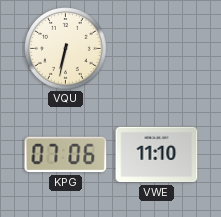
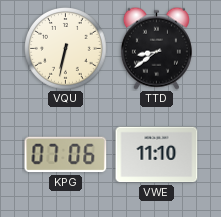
TTD: none -> 8:39 (156, 48)
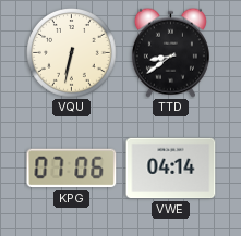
VWE: 11:10 -> 04:14 (171, 169)
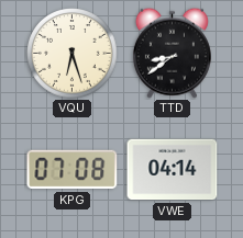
VQU: 6:32 -> 6:27 (73, 54)
KPG: 07:06 -> 07:08 (73, 170)
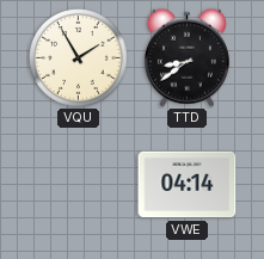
VQU: 6:27 -> 1:55 (79, 58)
KPG: 07:08 -> none (73, 170)
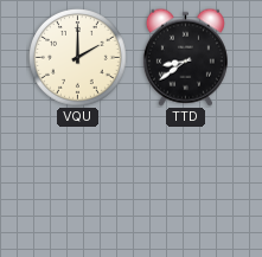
VQU: 1:55 -> 2:00 (78, 58)
VWE: 04:14 -> none (188, 185)
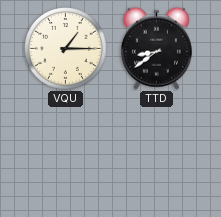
VQU: 2:00 -> 1:15 (66, 49)
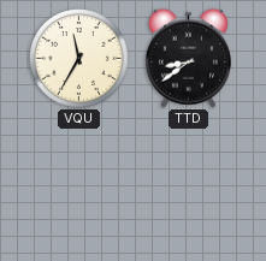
VQU: 1:15 -> 11:35 (79, 59)
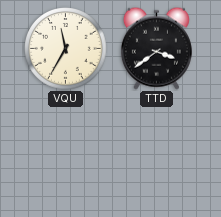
TTD: 8:39 -> 3:39 (156, 48)
